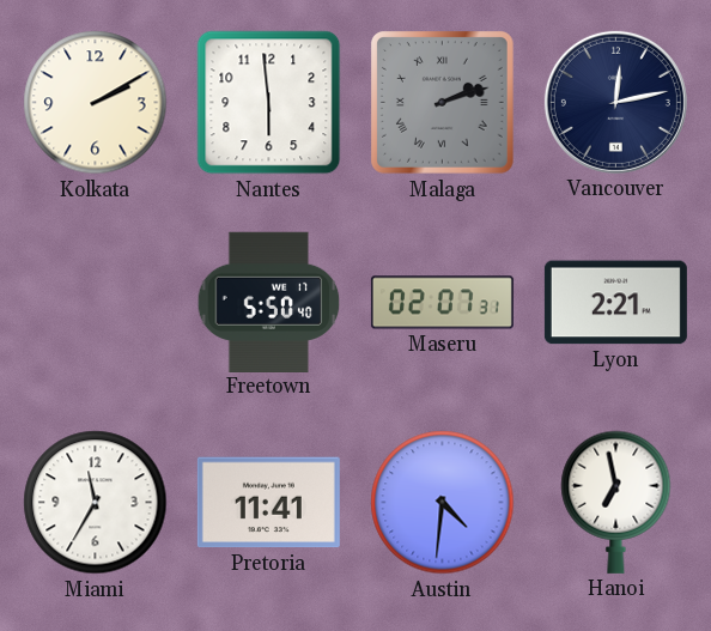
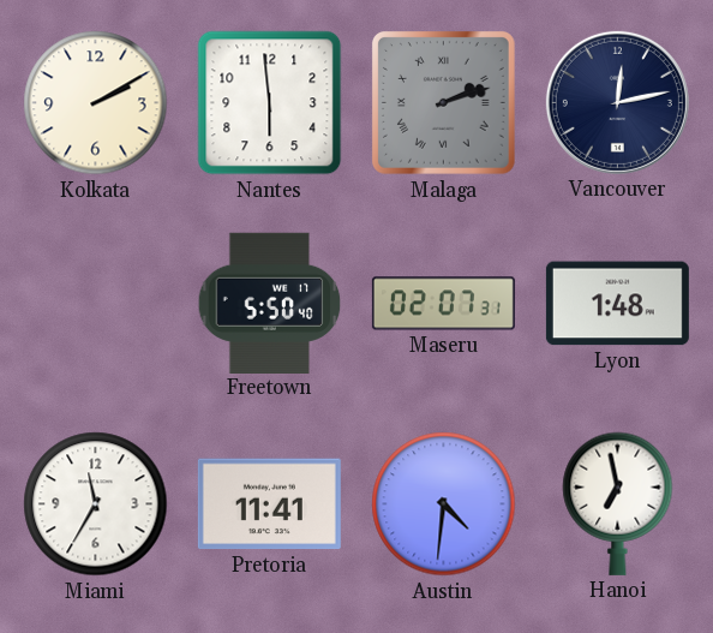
Lyon: 2:21 -> 1:48 (617, 304)
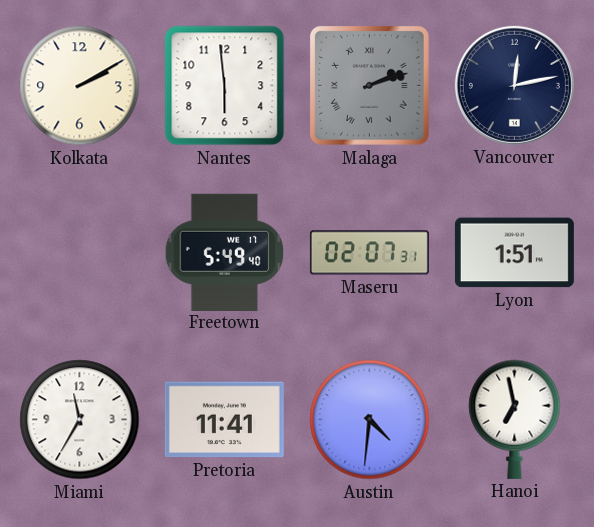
Freetown: 5:50 -> 5:49 (225, 252)
Lyon: 1:48 -> 1:51 (514, 253)
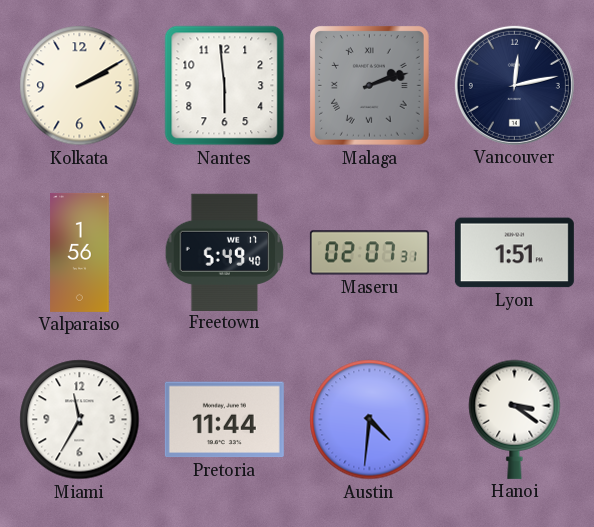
Valparaiso: none -> 1:56 (80, 252)
Pretoria: 11:41 -> 11:44 (224, 420)
Hanoi: 6:58 -> 3:21 (515, 419)
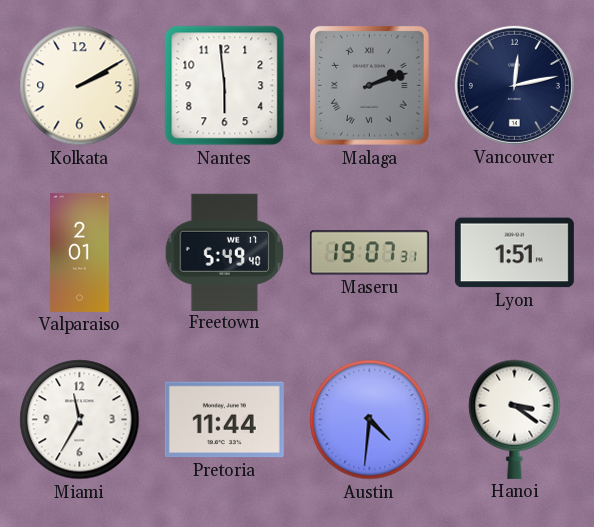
Valparaiso: 1:56 -> 2:01 (80, 252)
Maseru: 02:07 -> 19:07 (369, 253)
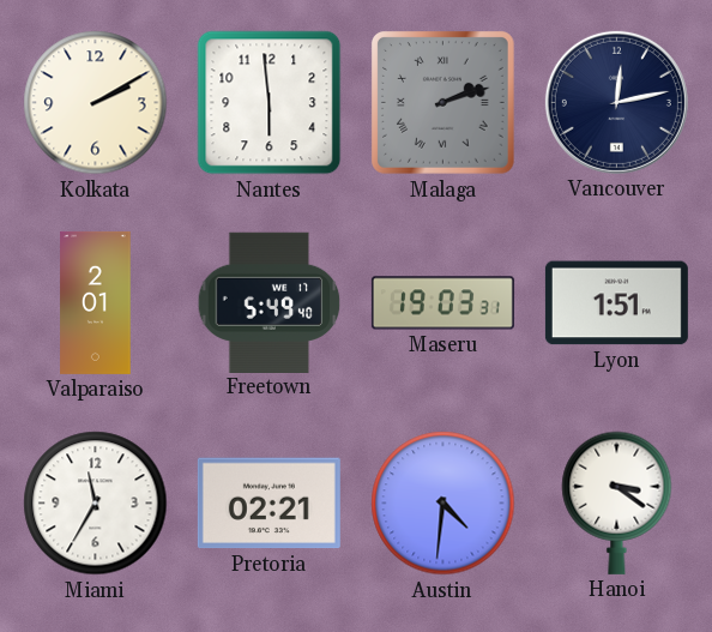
Maseru: 19:07 -> 19:03 (442, 303)
Pretoria: 11:44 -> 02:21 (268, 504)
